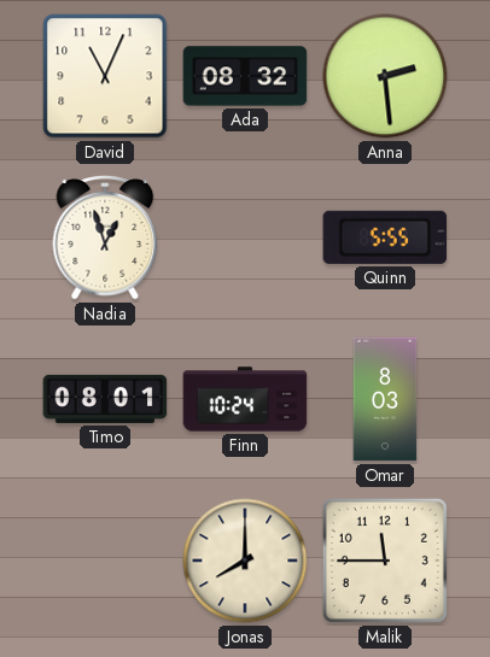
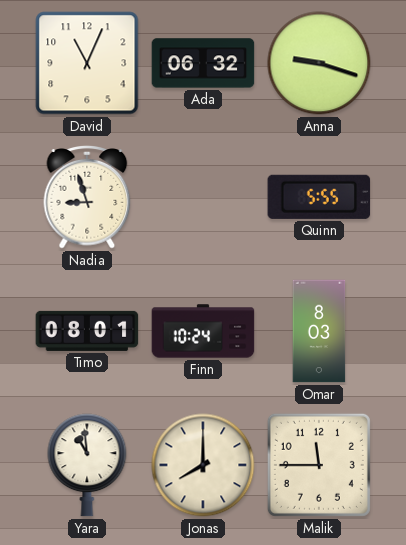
Ada: 08:32 -> 06:32 (203, 63)
Anna: 2:29 -> 9:18 (319, 63)
Nadia: 12:57 -> 8:57 (87, 198)
Yara: none -> 10:59 (87, 465)
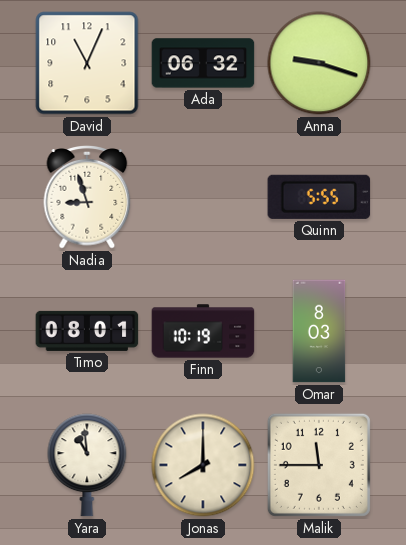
Finn: 10:24 -> 10:19 (203, 331)
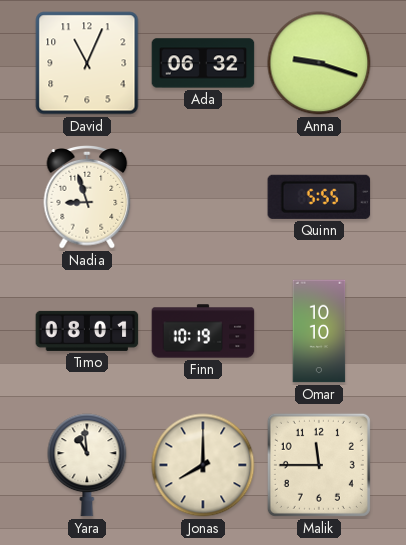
Omar: 8:03 -> 10:10 (319, 331)
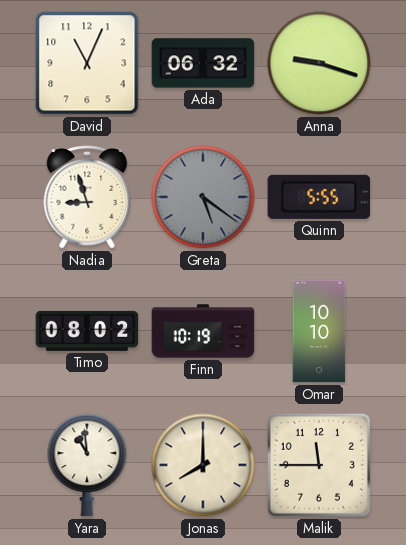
Greta: none -> 5:21 (203, 197)
Timo: 08:01 -> 08:02 (87, 331)
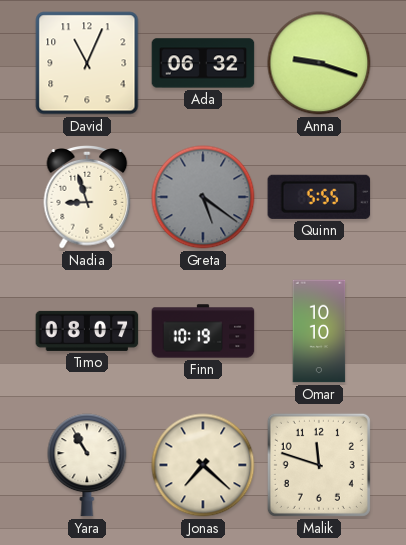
Timo: 08:02 -> 08:07 (87, 331)
Yara: 10:59 -> 10:55 (87, 465)
Jonas: 8:00 -> 7:22 (203, 465)
Malik: 11:45 -> 11:48 (319, 465)
